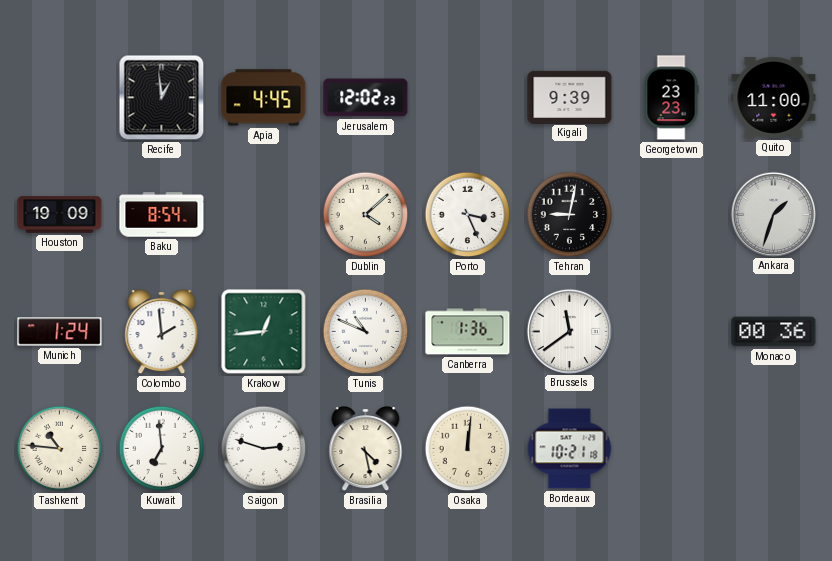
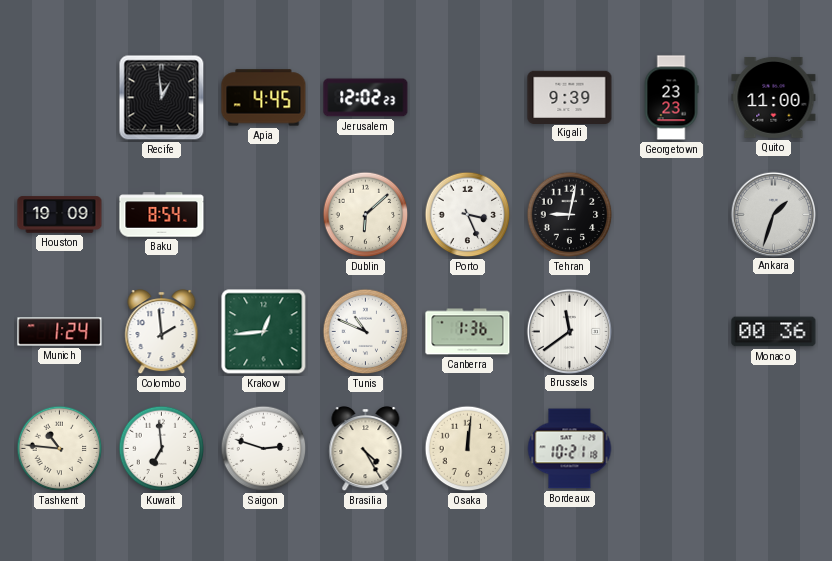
Dublin: 4:08 -> 6:08 (366, 215)
Brasilia: 4:28 -> 4:25 (366, 449)
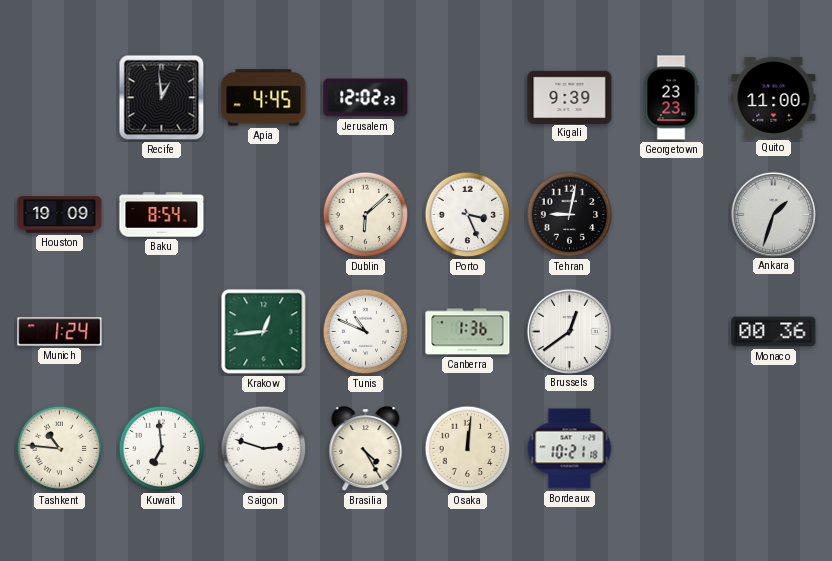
Colombo: 1:59 -> none (162, 332)
Brussels: 11:39 -> 12:39 (569, 331)
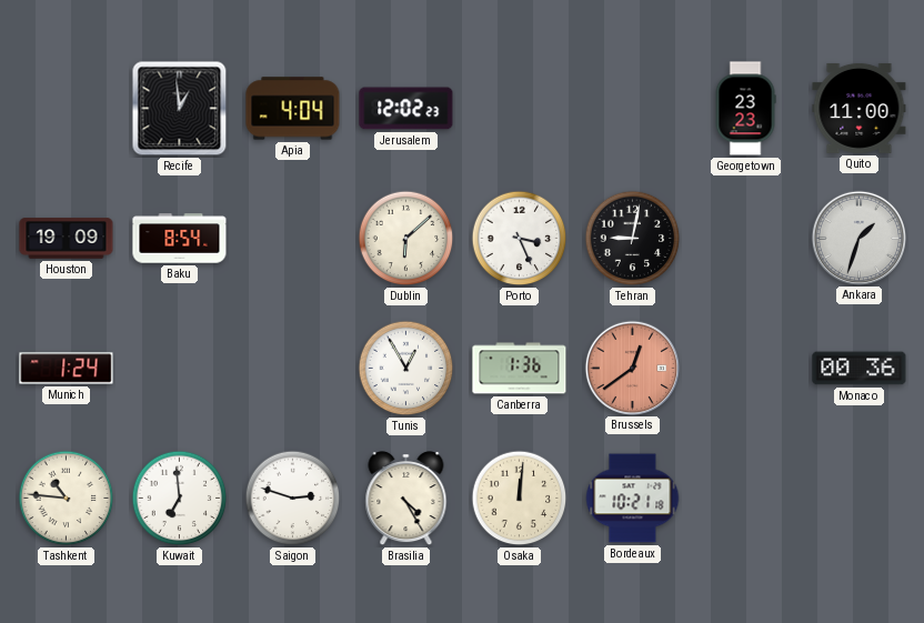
Apia: 4:45 -> 4:04 (293, 109)
Kigali: 9:39 -> none (570, 97)
Krakow: 12:44 -> none (264, 332)
Tunis: 10:49 -> 12:55 (406, 369)
Brussels dial: white -> salmon (632, 368)
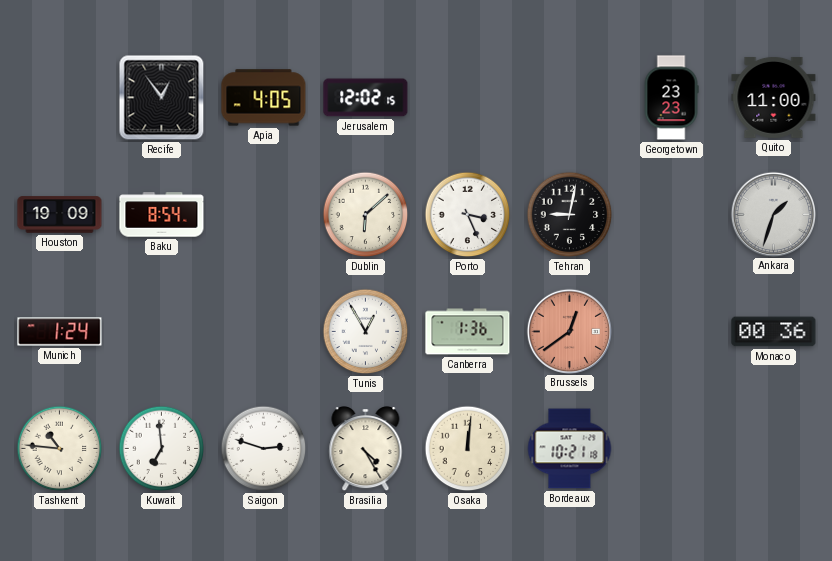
Recife: 12:59 -> 12:54 (162, 98)
Apia: 4:04 -> 4:05 (264, 98)
Jerusalem: 12:02:23 -> 12:02:15 (366, 98)
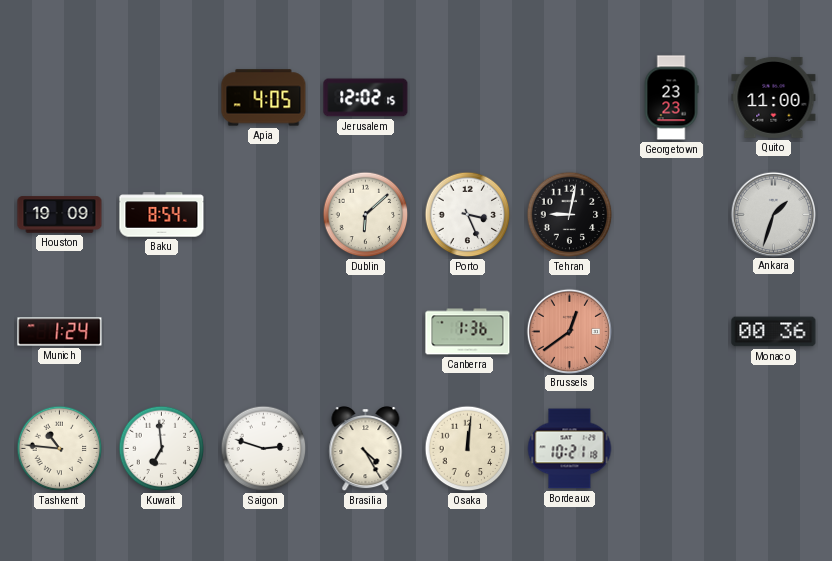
Recife: 12:54 -> none (162, 98)
Tunis: 12:55 -> none (366, 332)
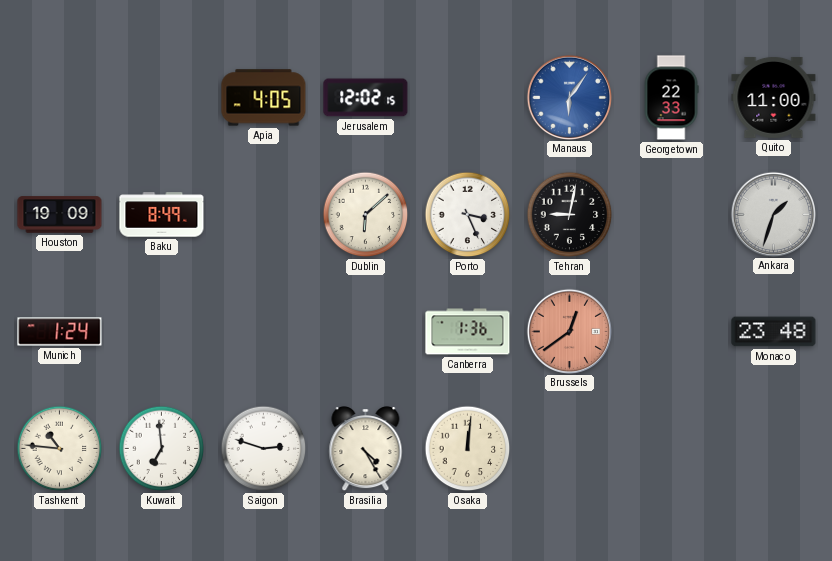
Manaus: none -> 6:06 (569, 97)
Georgetown: 23:23 -> 22:33 (671, 98)
Baku: 8:54 -> 8:49 (162, 215)
Monaco: 00:36 -> 23:48 (774, 332)
Bordeaux: 10:21 -> none (570, 449)
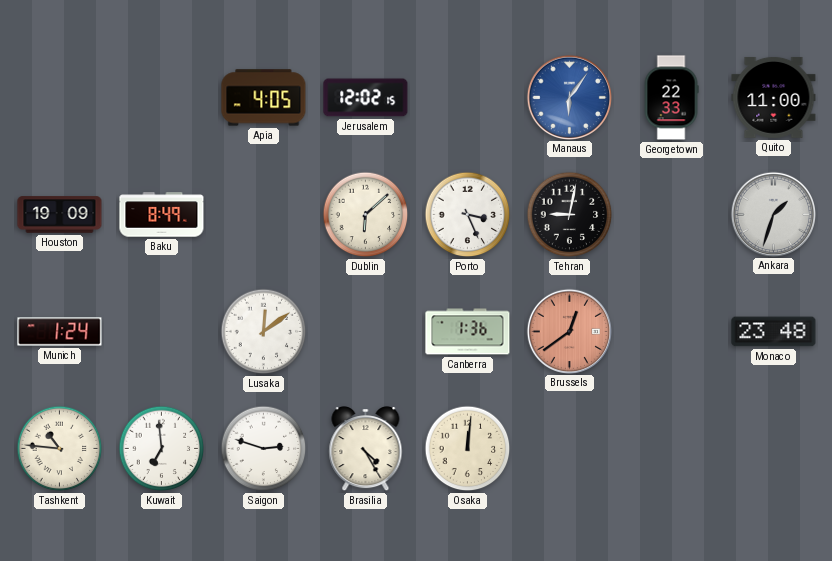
Lusaka: none -> 12:09 (264, 332)
